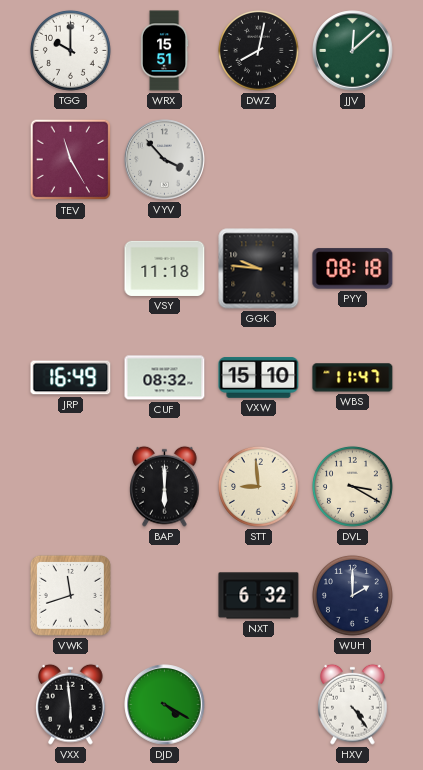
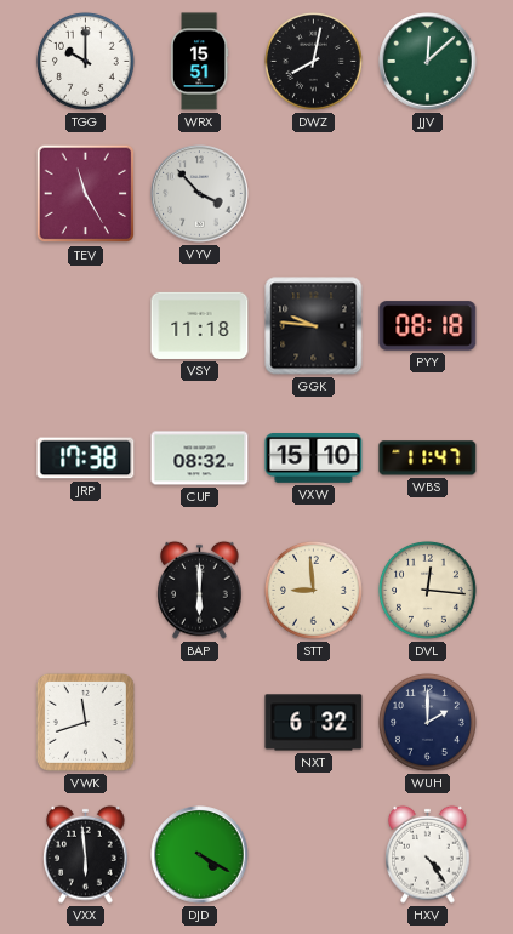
JRP: 16:49 -> 17:38 (86, 459)
DVL: 3:20 -> 12:16 (427, 590)
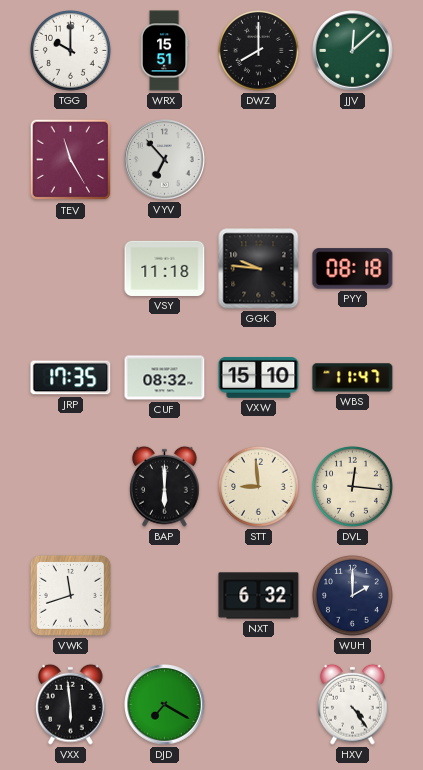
DWZ: 8:02 -> 8:00 (258, 50)
VYV: 3:53 -> 6:53 (165, 160)
JRP: 17:38 -> 17:35 (71, 378)
DJD: 4:20 -> 7:20 (165, 705)
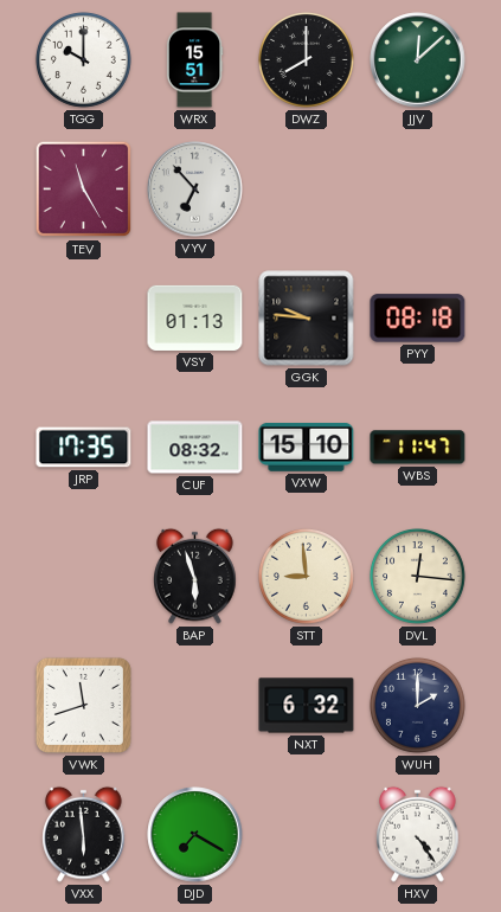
VSY: 11:18 -> 01:13 (195, 317)
BAP: 6:00 -> 5:57 (195, 576)
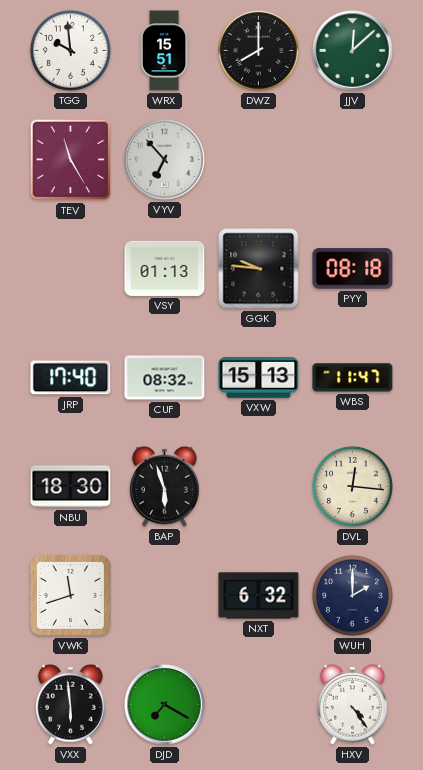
TGG: 10:00 -> 9:59 (70, 50)
JRP: 17:35 -> 17:40 (71, 378)
VXW: 15:10 -> 15:13 (259, 378)
NBU: none -> 18:30 (71, 487)
STT: 8:59 -> none (306, 576)
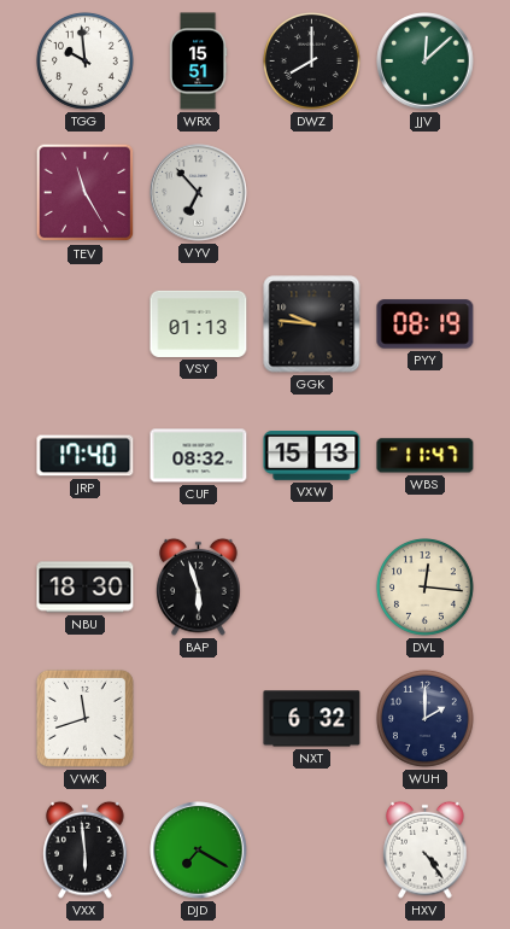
PYY: 08:18 -> 08:19 (426, 325)
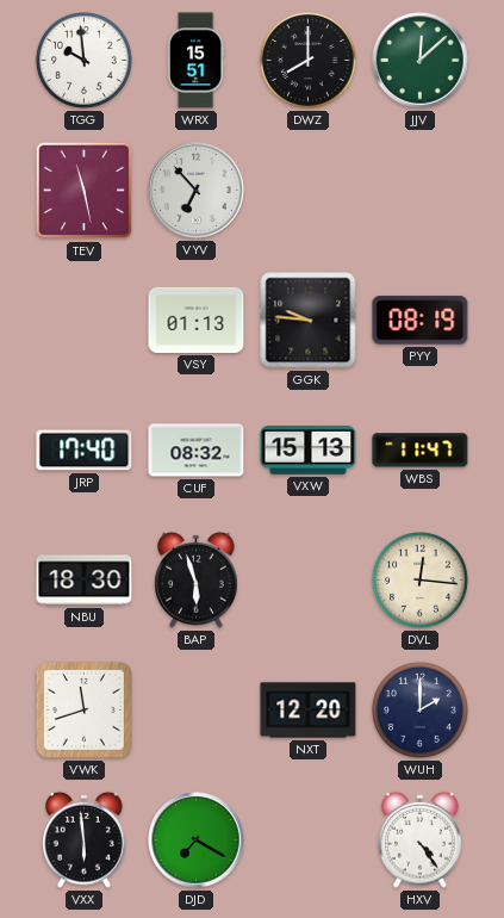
TEV: 11:25 -> 11:28 (85, 191)
NXT: 6:32 -> 12:20 (309, 711)
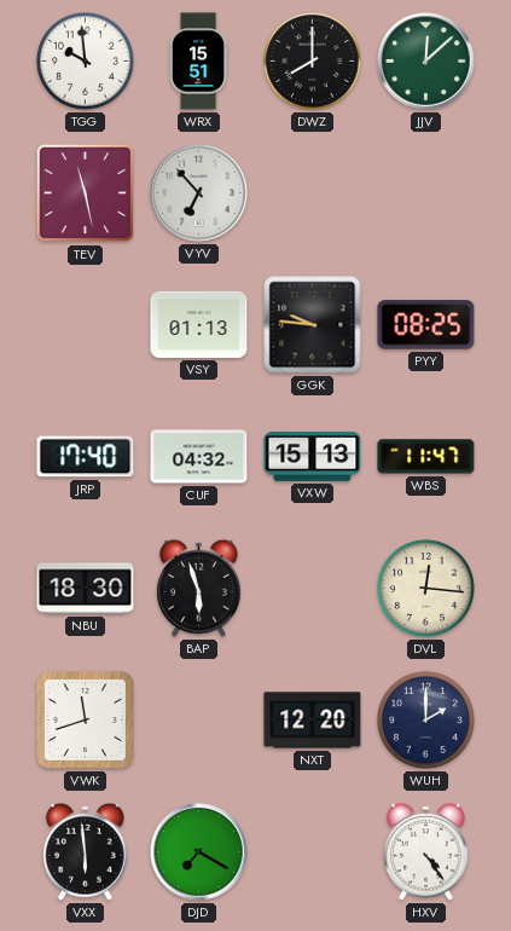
PYY: 08:19 -> 08:25 (426, 325)
CUF: 08:32 -> 04:32 (199, 457)
